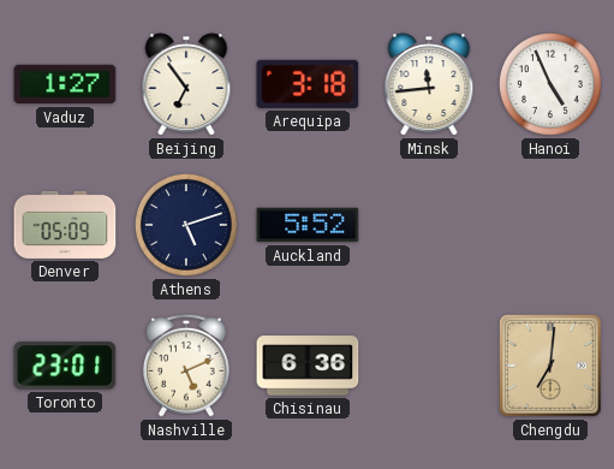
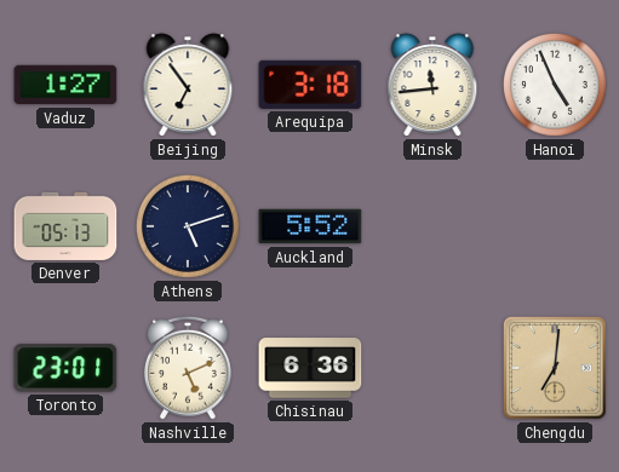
Denver: 05:09 -> 05:13 (65, 226)
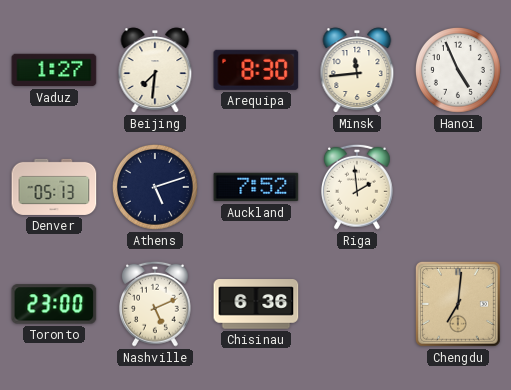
Beijing: 6:54 -> 7:31 (155, 70)
Arequipa: 3:18 -> 8:30 (256, 70)
Auckland: 5:52 -> 7:52 (256, 187)
Riga: none -> 1:59 (357, 187)
Toronto: 23:01 -> 23:00 (54, 304)
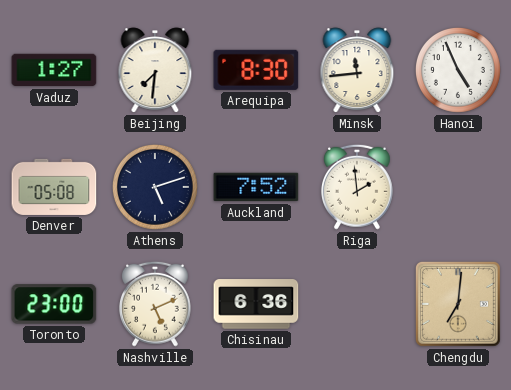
Denver: 05:13 -> 05:08 (54, 187)
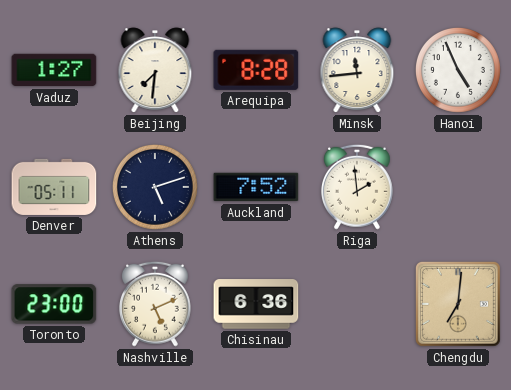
Arequipa: 8:30 -> 8:28 (256, 70)
Denver: 05:08 -> 05:11 (54, 187)
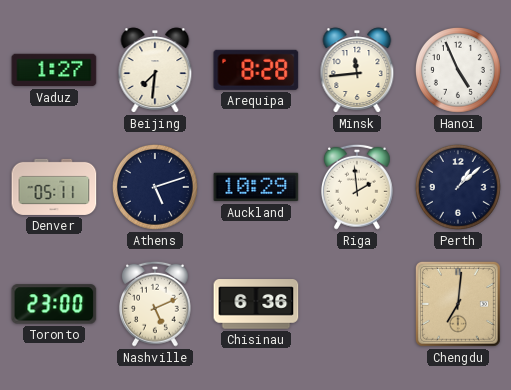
Auckland: 7:52 -> 10:29 (256, 187)
Perth: none -> 1:08 (458, 187)
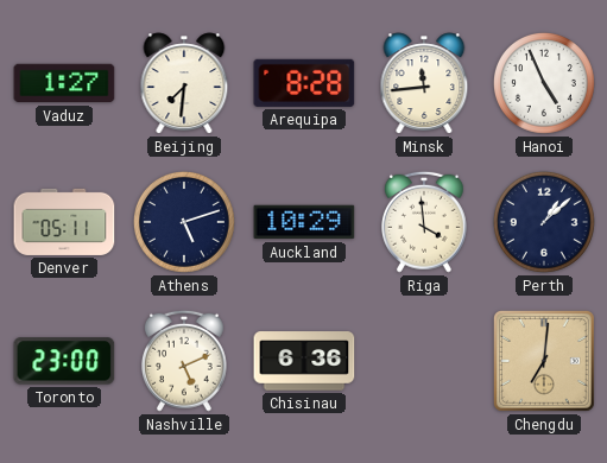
Riga: 1:59 -> 3:59 (424, 222)
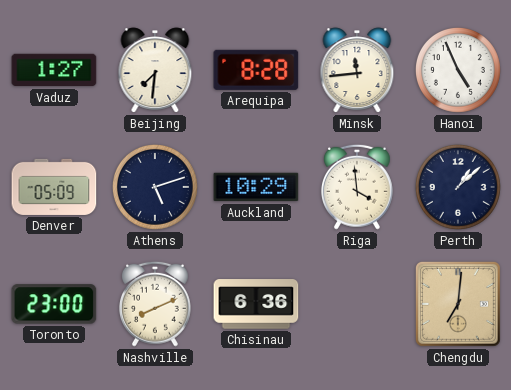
Denver: 05:11 -> 05:09 (54, 187)
Nashville: 5:11 -> 8:11 (155, 304)
